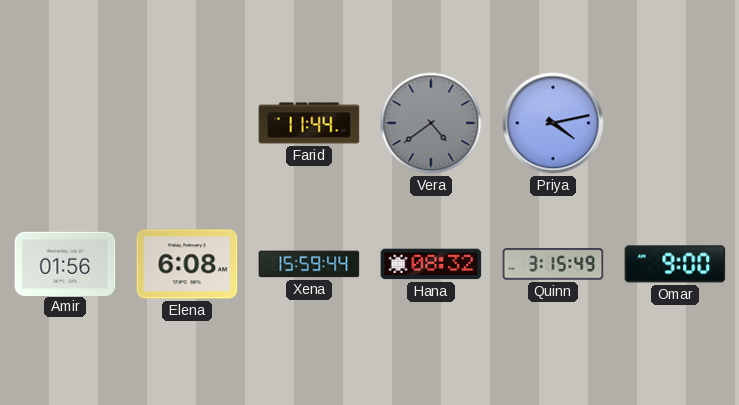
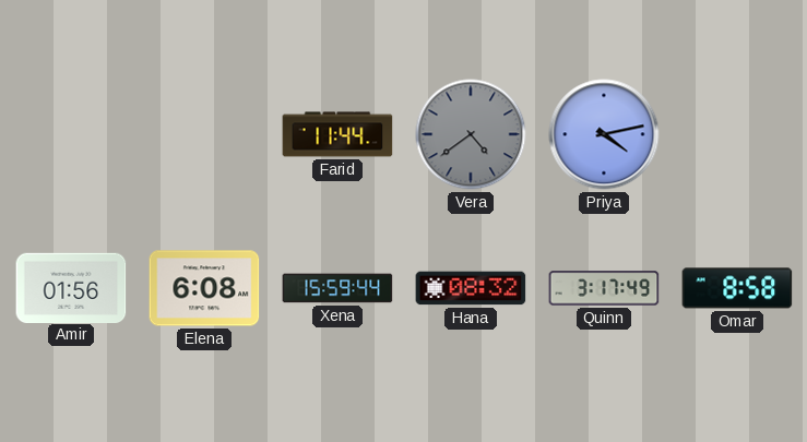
Quinn: 3:15 -> 3:17 (604, 288)
Omar: 9:00 -> 8:58 (737, 288)
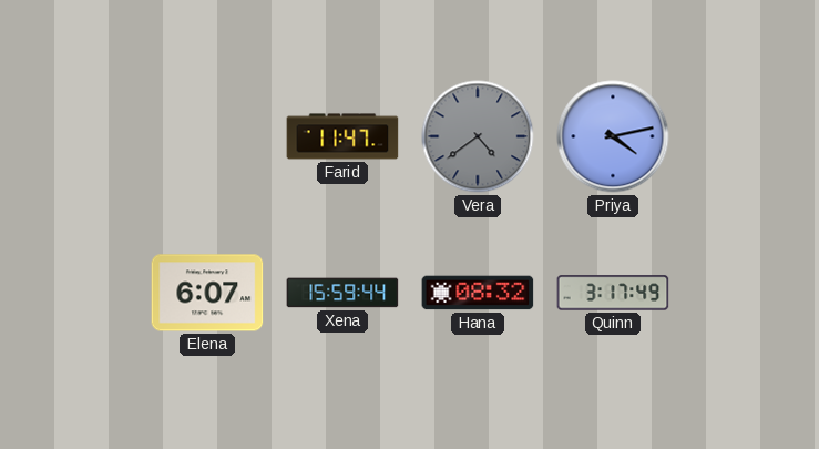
Farid: 11:44 -> 11:47 (342, 136)
Amir: 01:56 -> none (71, 287)
Elena: 6:08 -> 6:07 (207, 293)
Omar: 8:58 -> none (737, 288)
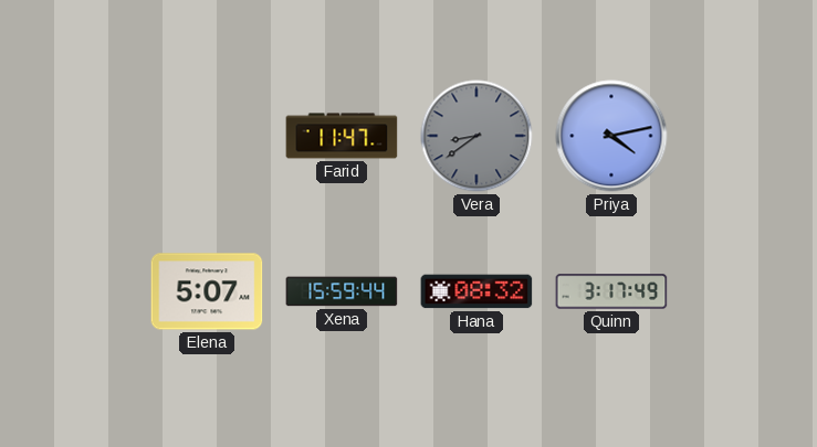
Vera: 4:39 -> 8:39 (476, 136)
Elena: 6:07 -> 5:07 (207, 291)
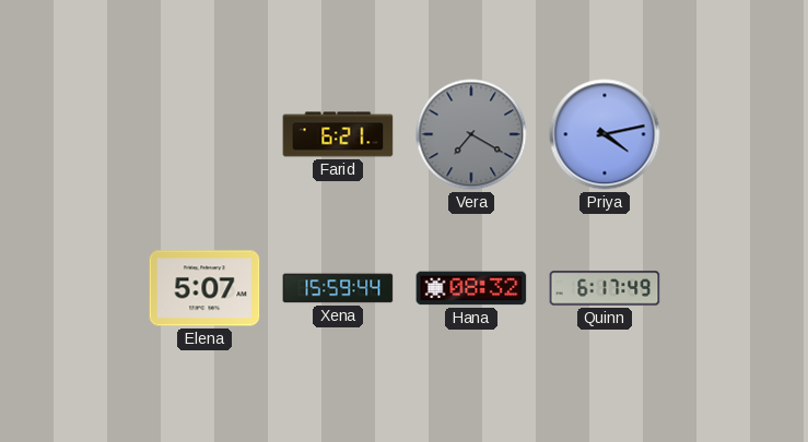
Farid: 11:47 -> 6:21 (338, 134)
Vera: 8:39 -> 7:20 (471, 134)
Quinn: 3:17 -> 6:17 (605, 288)
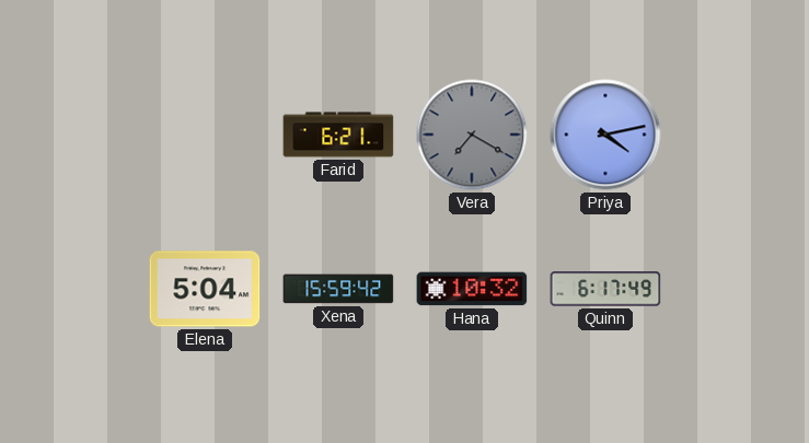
Elena: 5:07 -> 5:04 (205, 289)
Xena: 15:59:44 -> 15:59:42 (338, 289)
Hana: 08:32 -> 10:32 (472, 289)
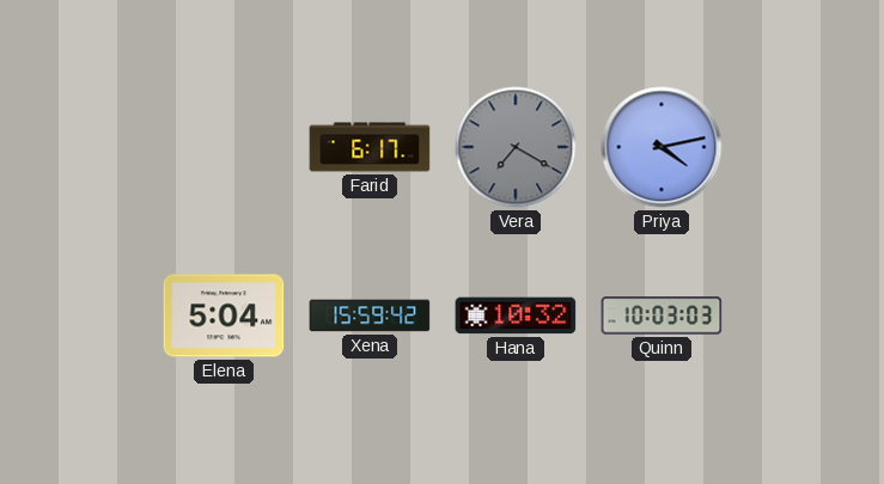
Farid: 6:21 -> 6:17 (370, 147)
Quinn: 6:17 -> 10:03 (662, 315)
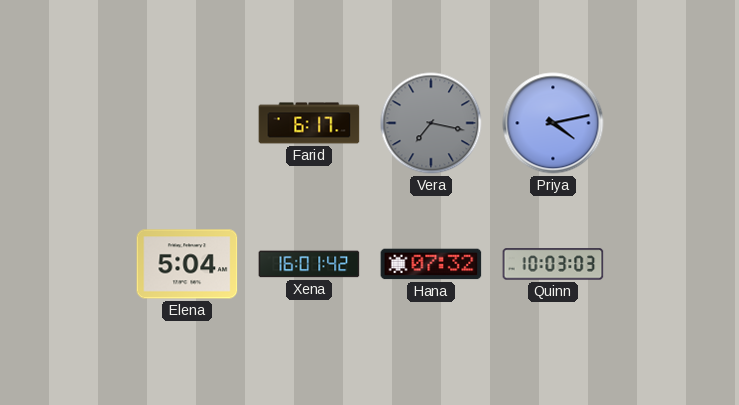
Vera: 7:20 -> 7:17 (431, 123)
Xena: 15:59 -> 16:01 (309, 264)
Hana: 10:32 -> 07:32 (431, 264)
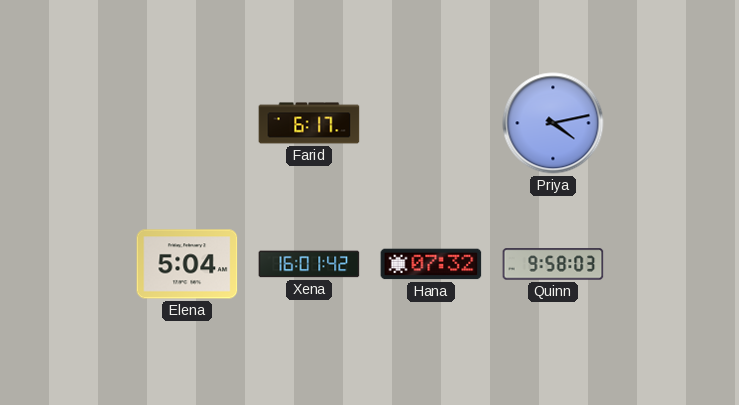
Vera: 7:17 -> none (431, 123)
Quinn: 10:03 -> 9:58 (553, 264)
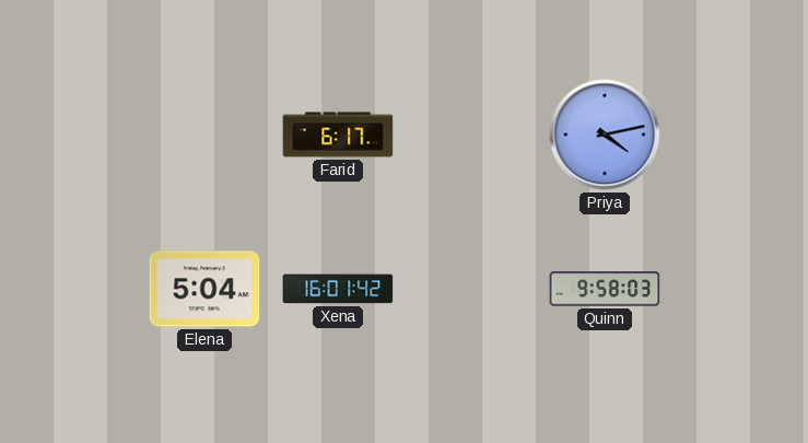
Hana: 07:32 -> none (431, 264)
